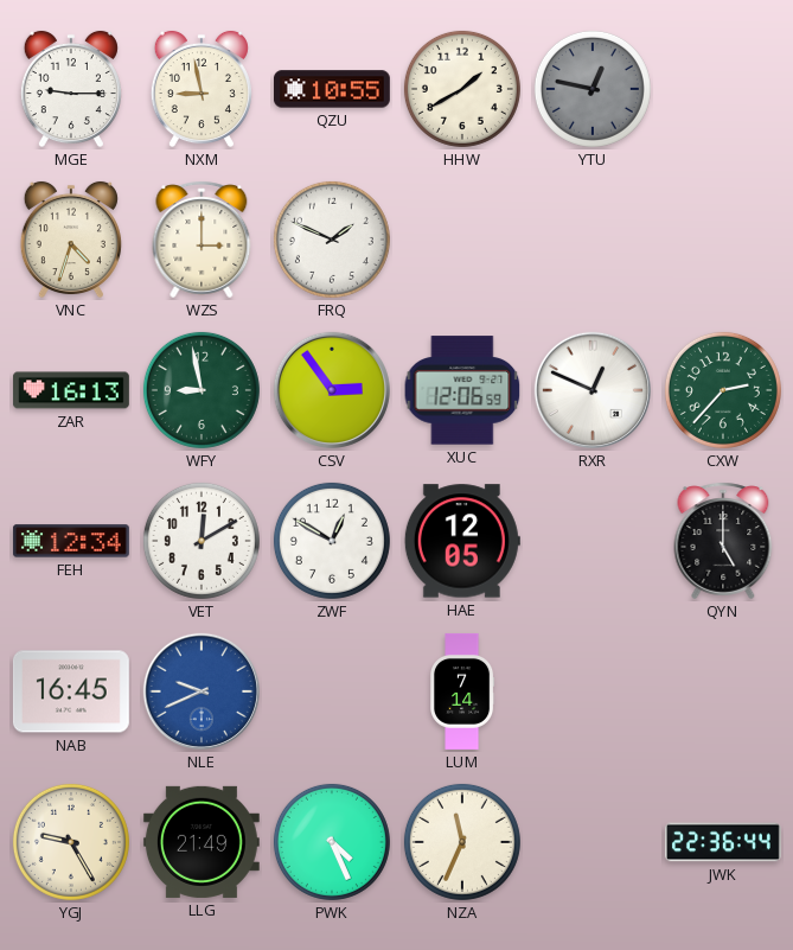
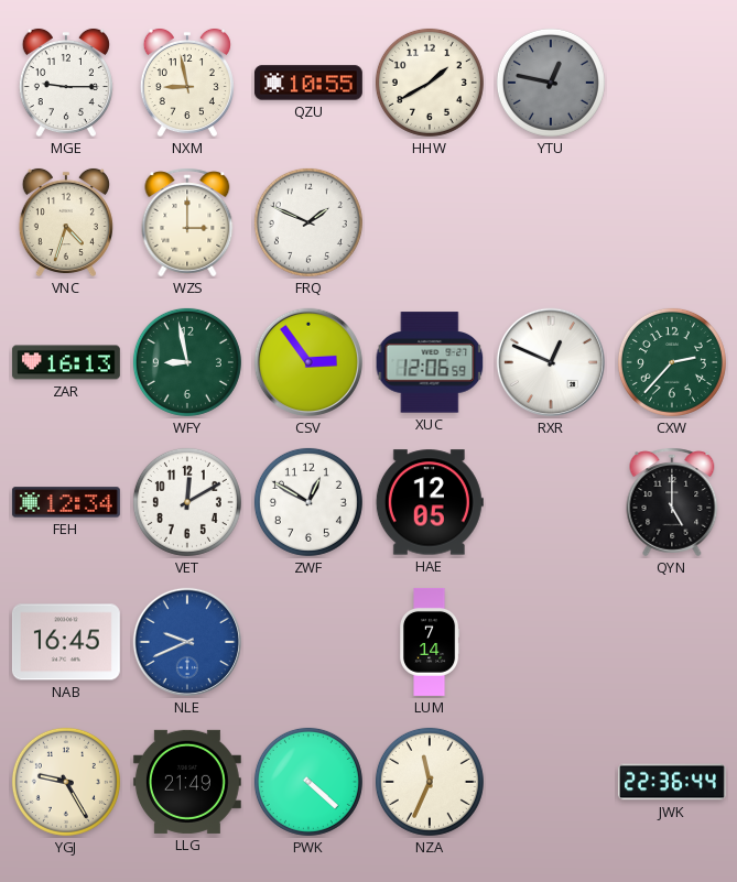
PWK: 4:26 -> 4:22 (308, 782)
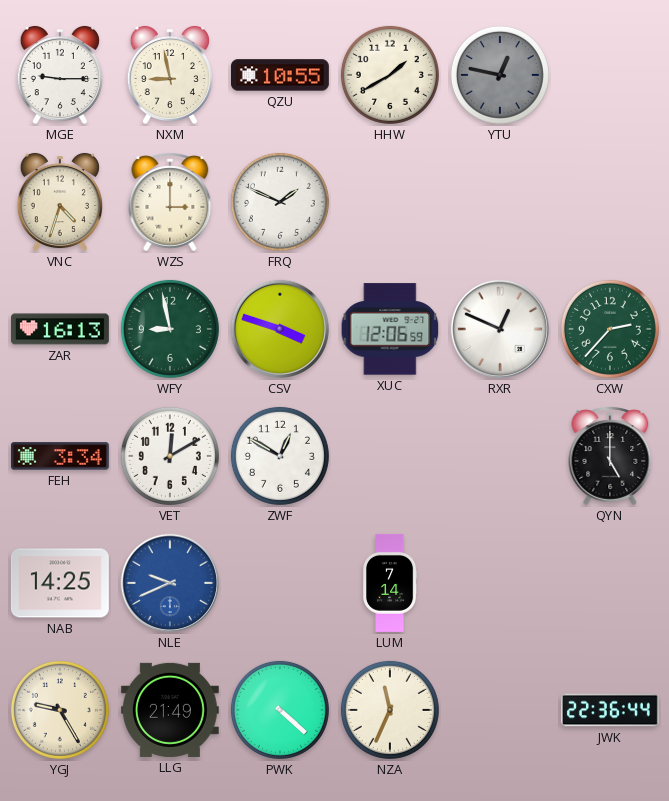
CSV: 2:54 -> 3:48 (280, 329)
FEH: 12:34 -> 3:34 (60, 456)
HAE: 12:05 -> none (430, 502)
NAB: 16:45 -> 14:25 (60, 583)
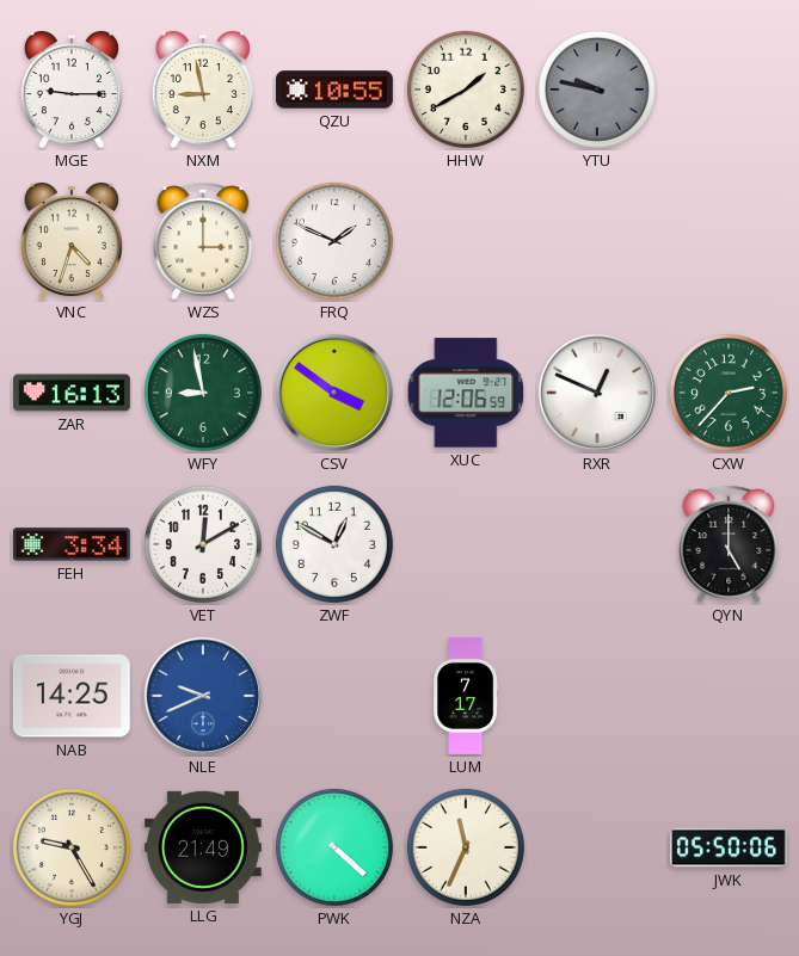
YTU: 12:47 -> 9:47 (597, 90)
CSV: 3:48 -> 3:51 (334, 393)
LUM: 7:14 -> 7:17 (467, 696)
JWK: 22:36 -> 05:50 (729, 847)
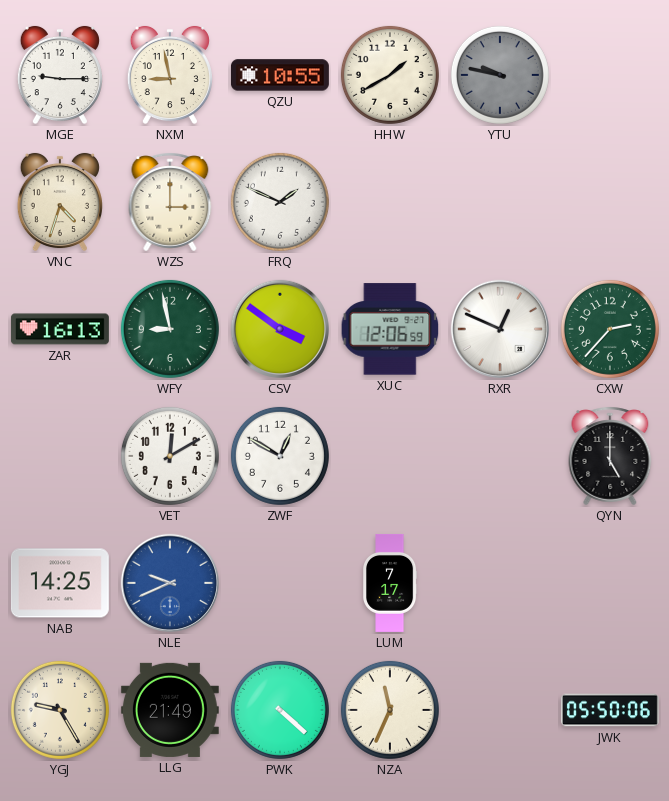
FEH: 3:34 -> none (72, 544)
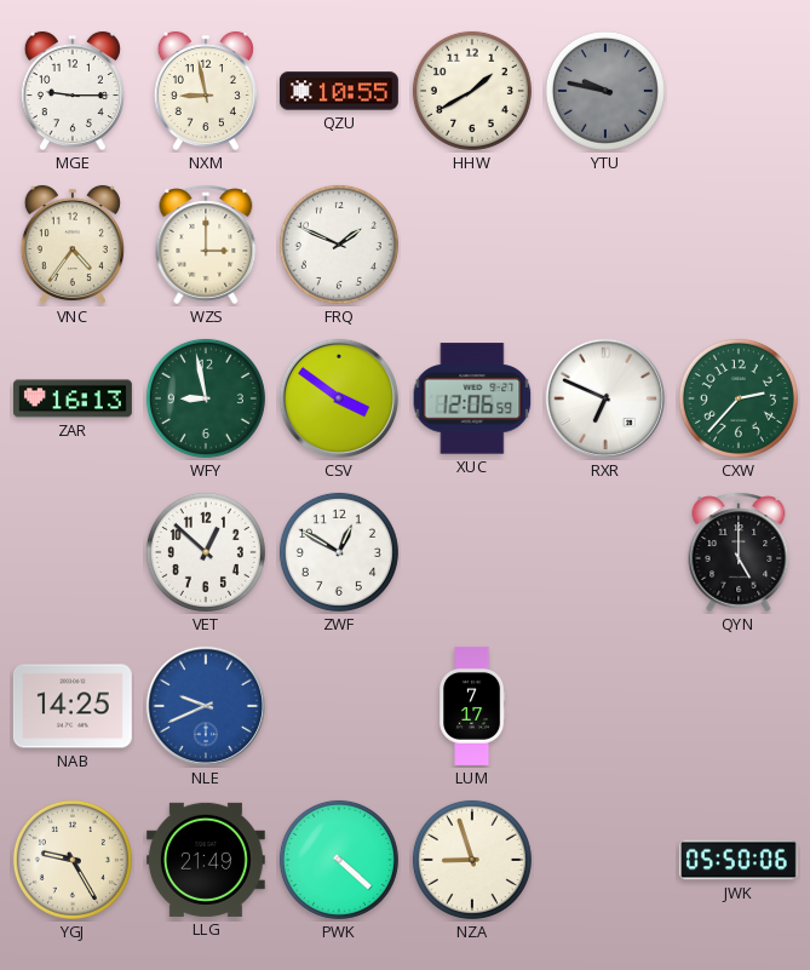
VNC: 4:33 -> 4:36 (73, 245)
RXR: 12:49 -> 6:49 (605, 398)
VET: 12:10 -> 12:52 (206, 552)
NZA: 11:34 -> 8:57 (472, 860)
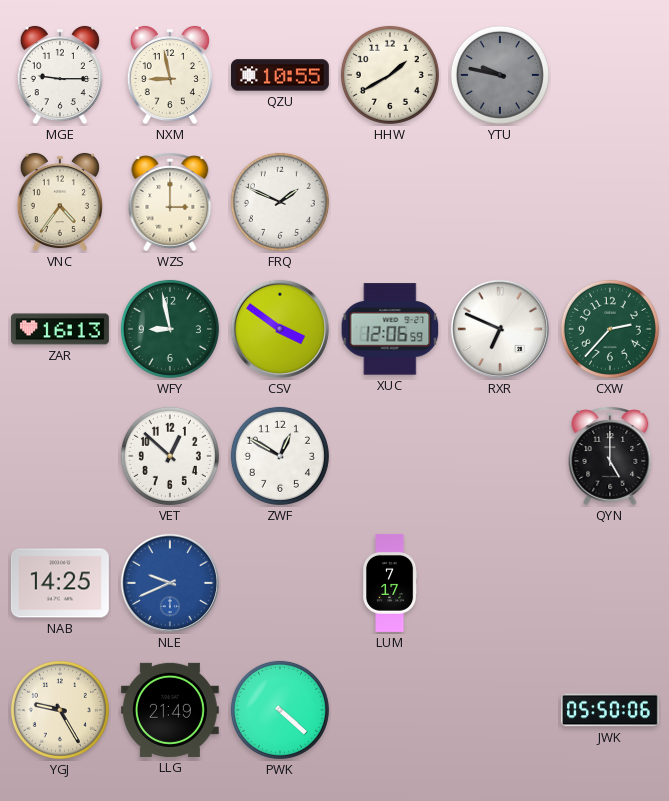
NZA: 8:57 -> none (472, 860)
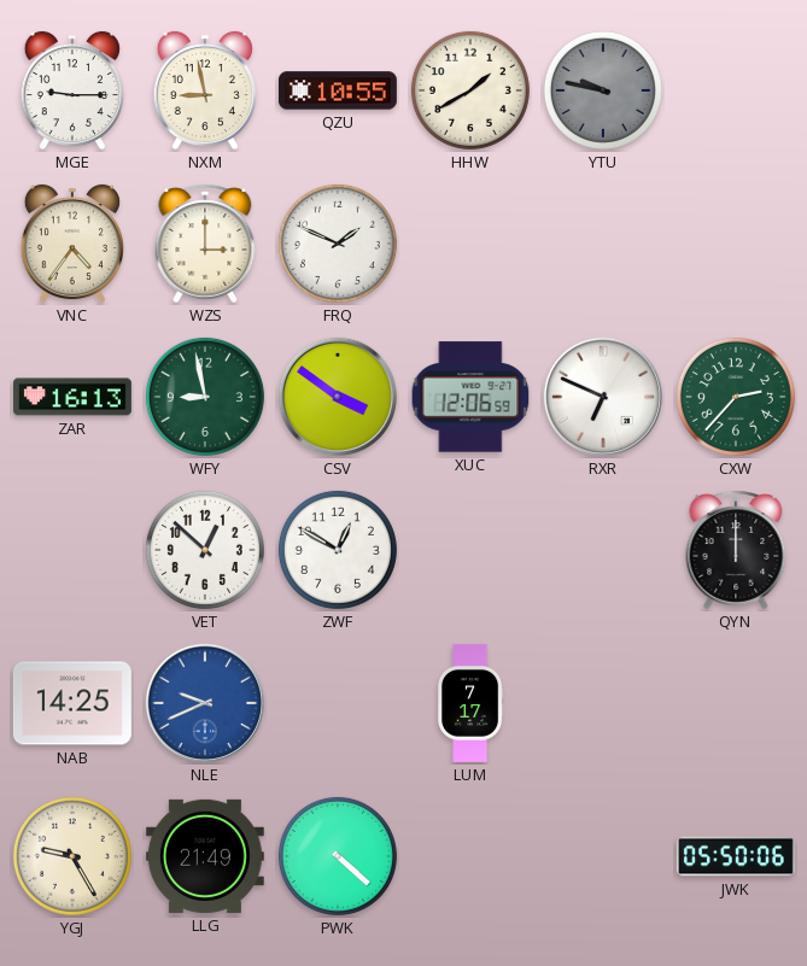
QYN: 5:00 -> 12:00 (736, 550)
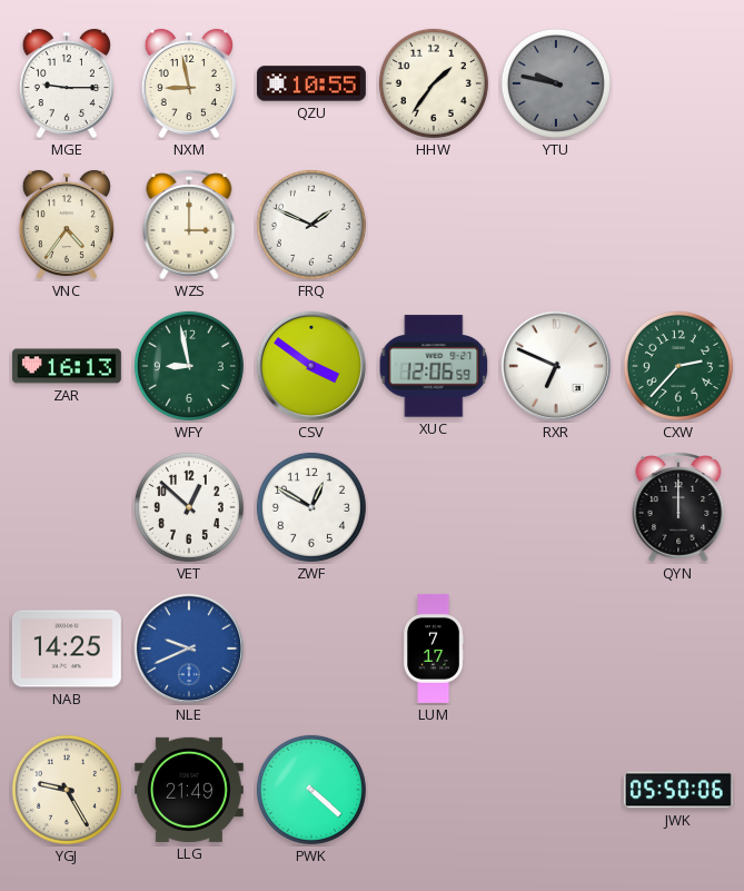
HHW: 1:40 -> 1:36 (434, 83)
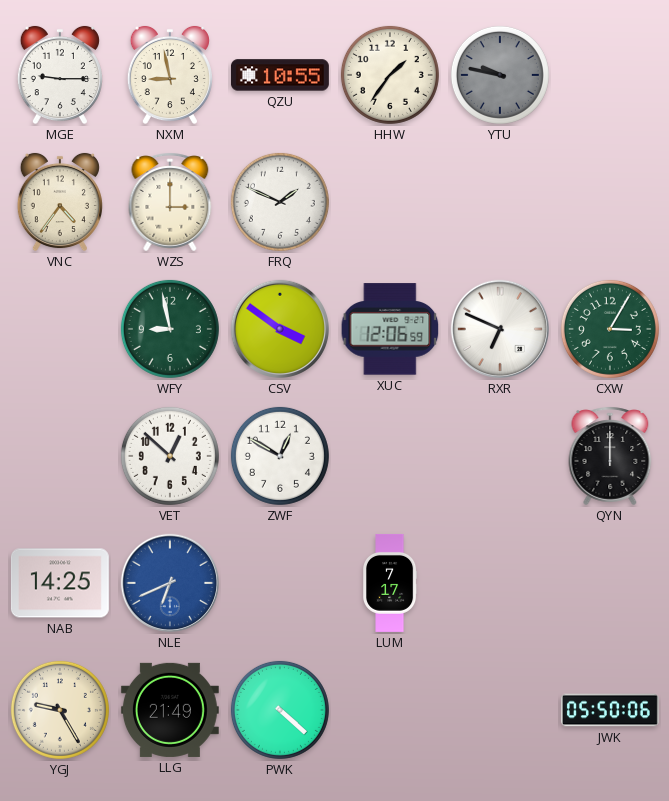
ZAR: 16:13 -> none (67, 366)
CXW: 2:37 -> 3:05 (610, 329)
NLE: 9:41 -> 6:41 (170, 583)
